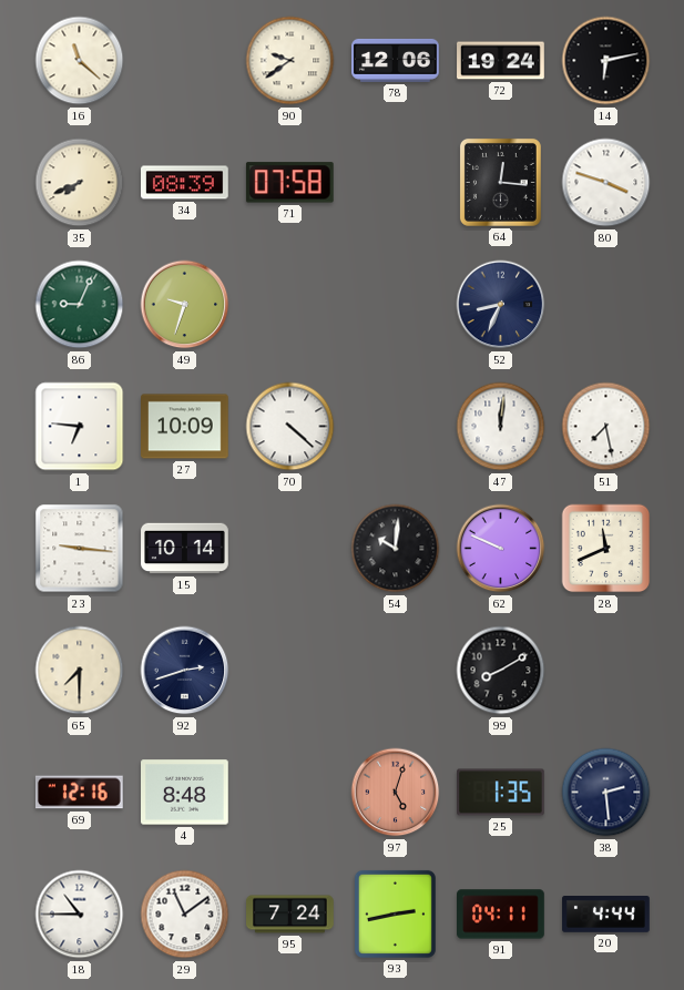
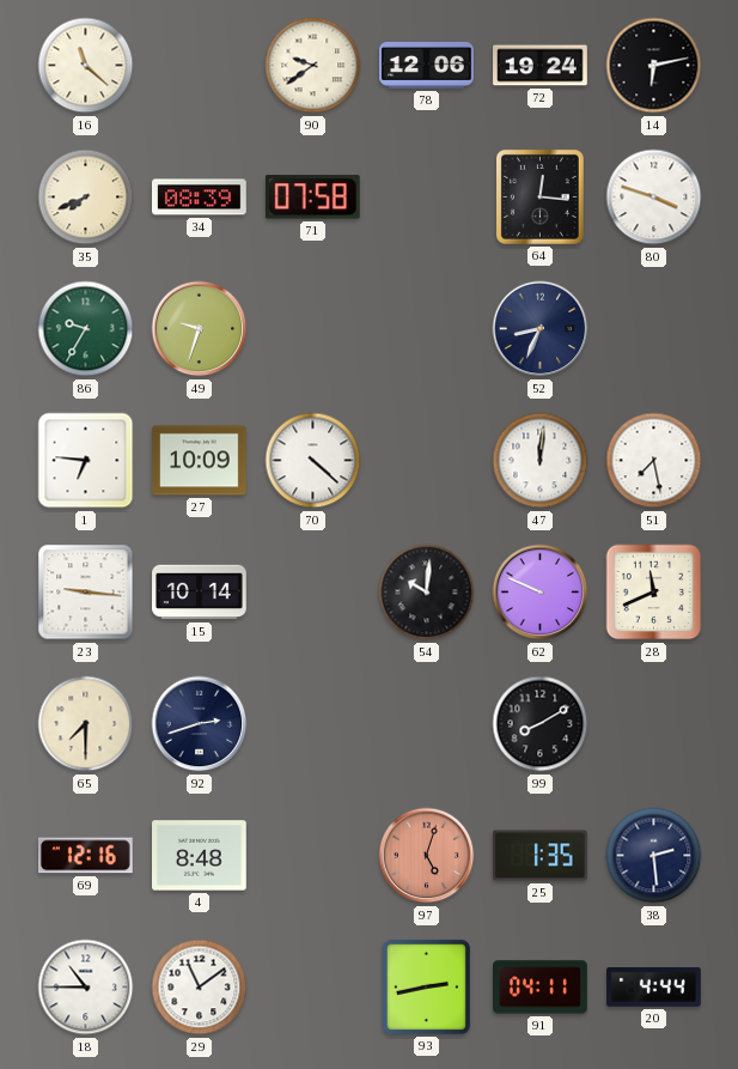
86: 9:04 -> 9:35 (86, 329)
95: 7:24 -> none (290, 915)
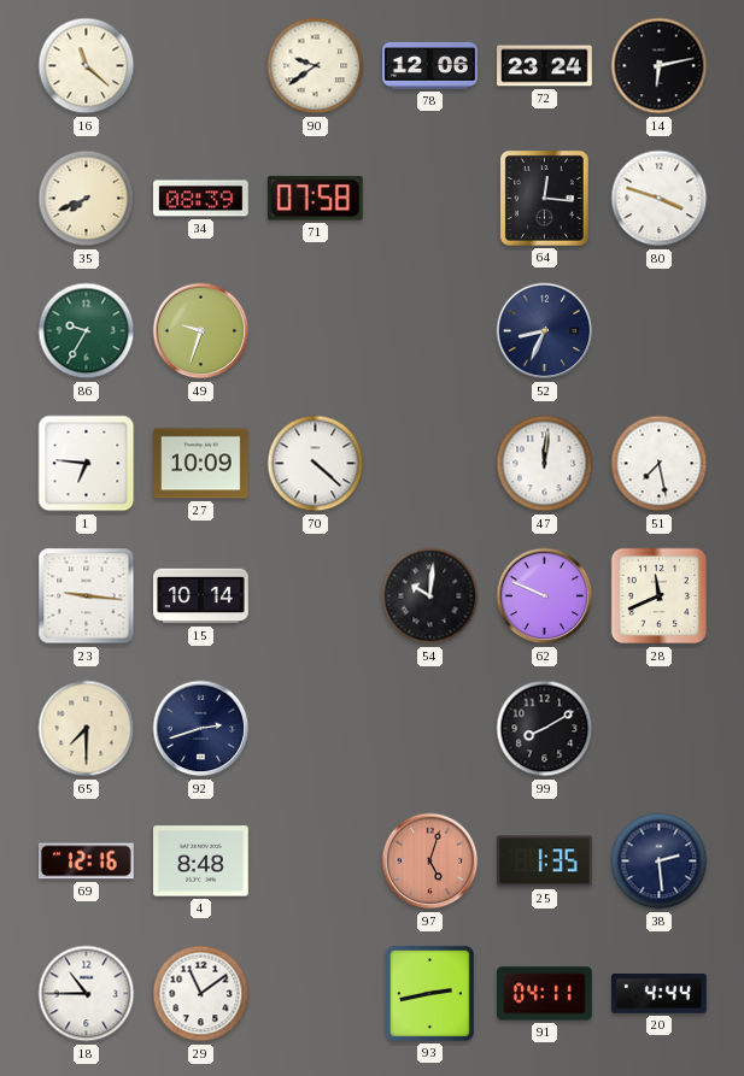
72: 19:24 -> 23:24 (545, 66)
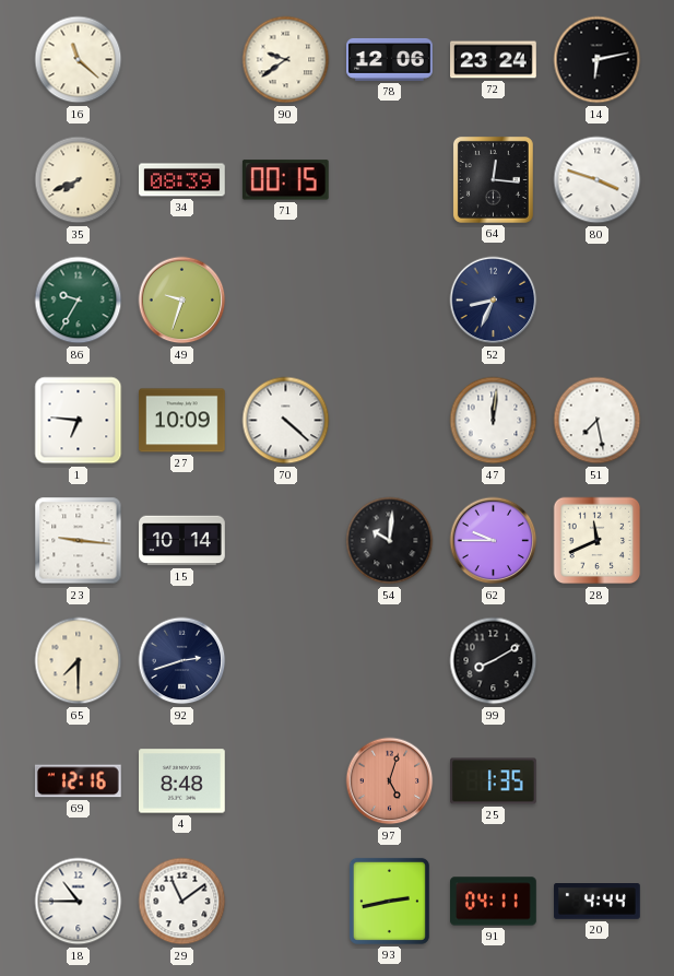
71: 07:58 -> 00:15 (285, 180)
62: 9:49 -> 9:45 (494, 541)
38: 2:29 -> none (660, 862)
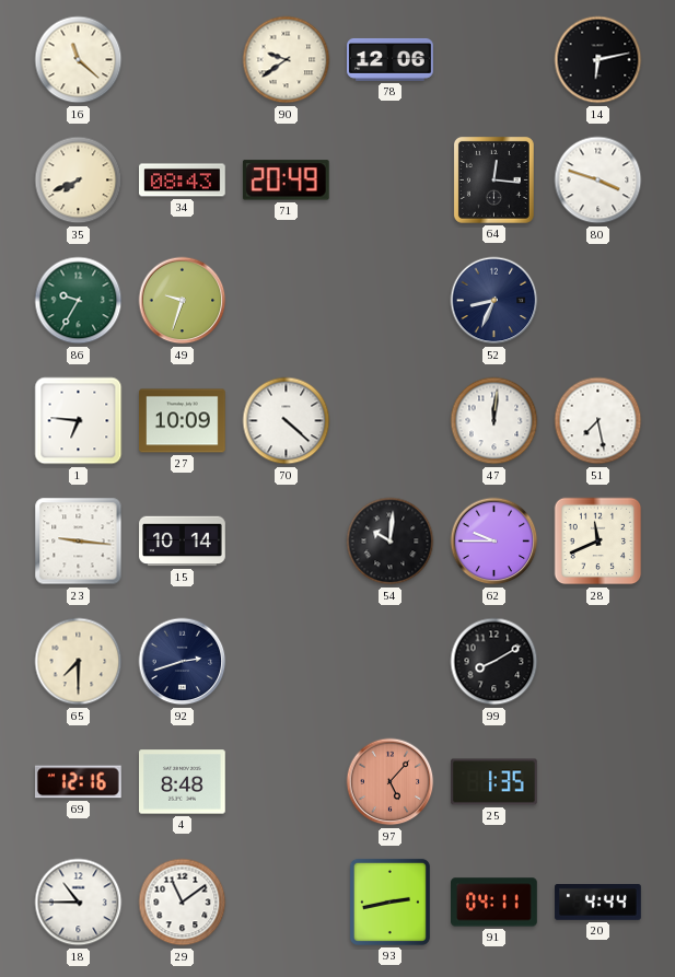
72: 23:24 -> none (494, 60)
34: 08:39 -> 08:43 (183, 181)
71: 00:15 -> 20:49 (286, 181)
97: 5:03 -> 5:07 (391, 782)
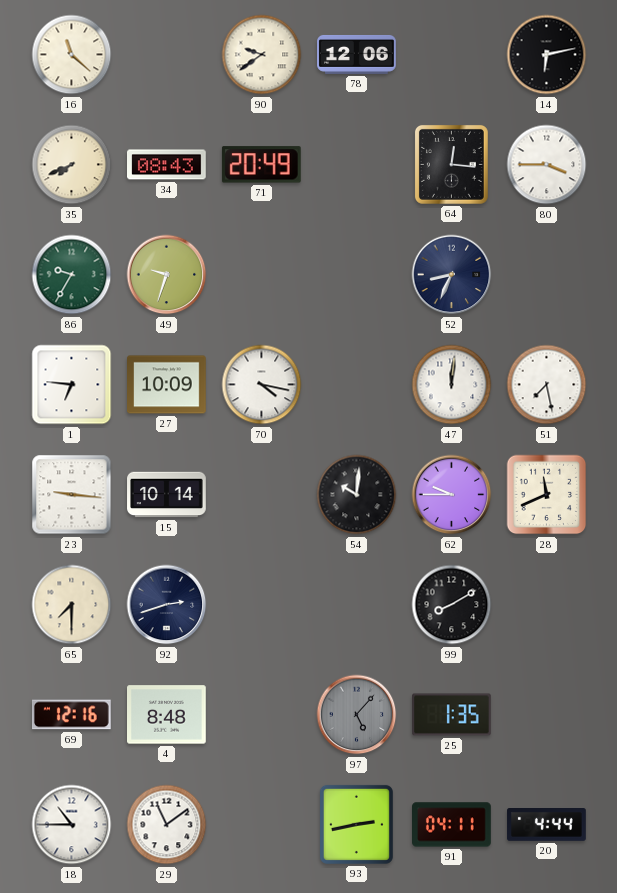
80: 3:48 -> 3:45 (547, 165)
70: 4:22 -> 4:17 (262, 385)
97 dial: salmon -> grey (357, 715)
